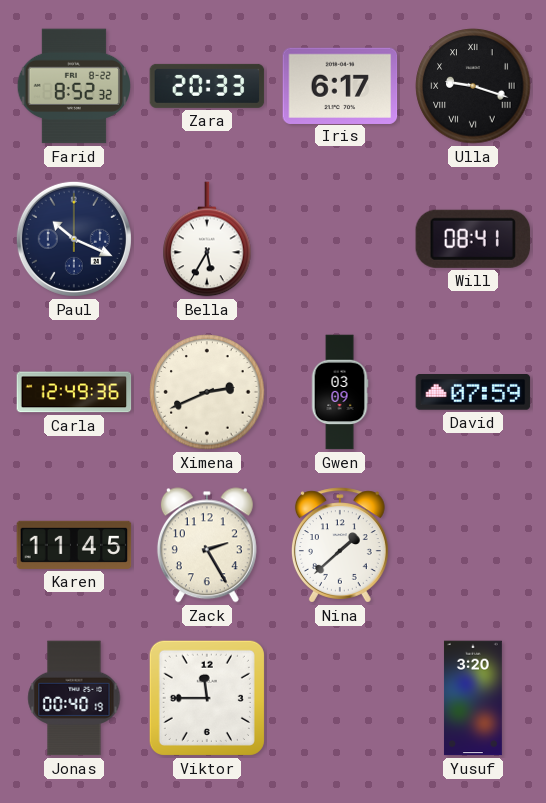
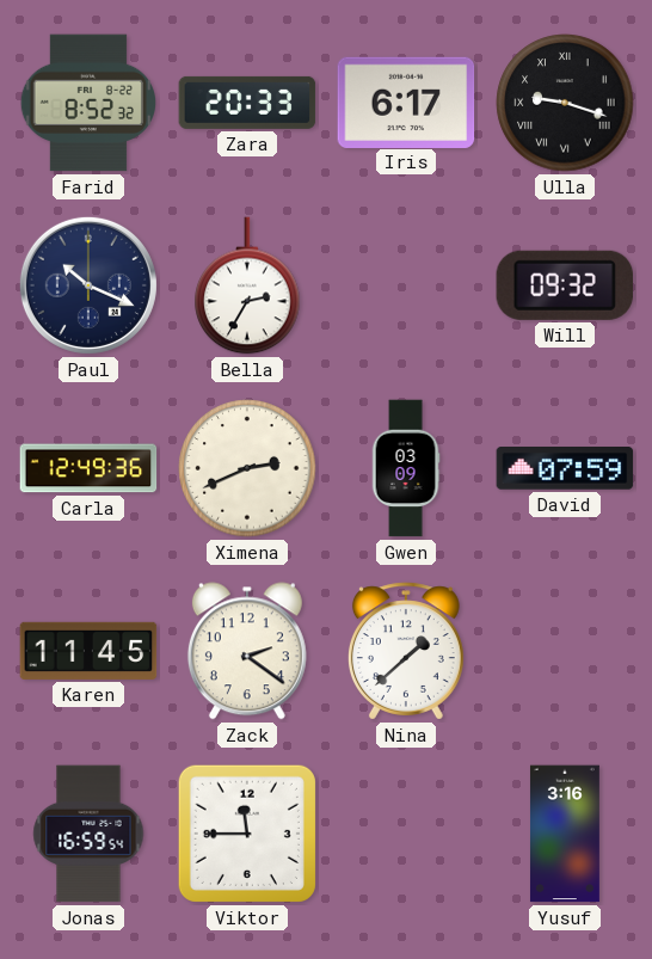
Bella: 5:35 -> 2:35 (247, 285)
Will: 08:41 -> 09:32 (564, 285)
Zack: 2:25 -> 2:21 (247, 651)
Jonas: 00:40 -> 16:59 (88, 834)
Yusuf: 3:20 -> 3:16 (565, 834)
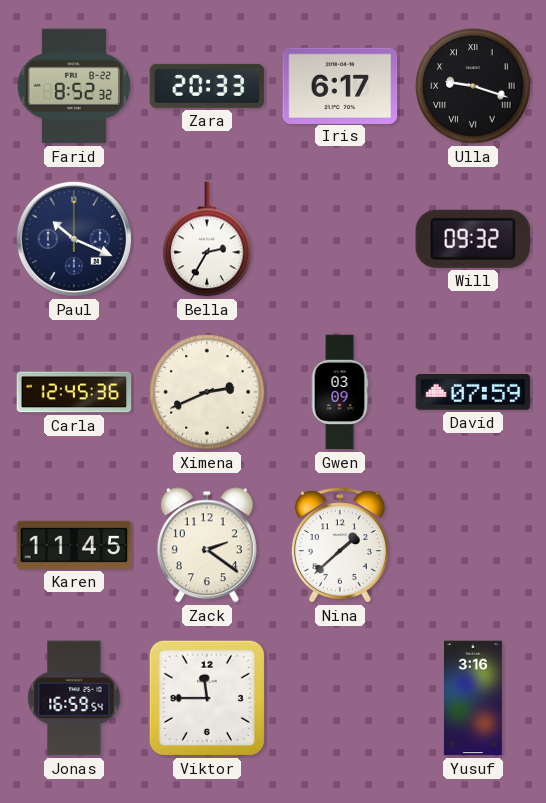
Carla: 12:49 -> 12:45 (74, 392)
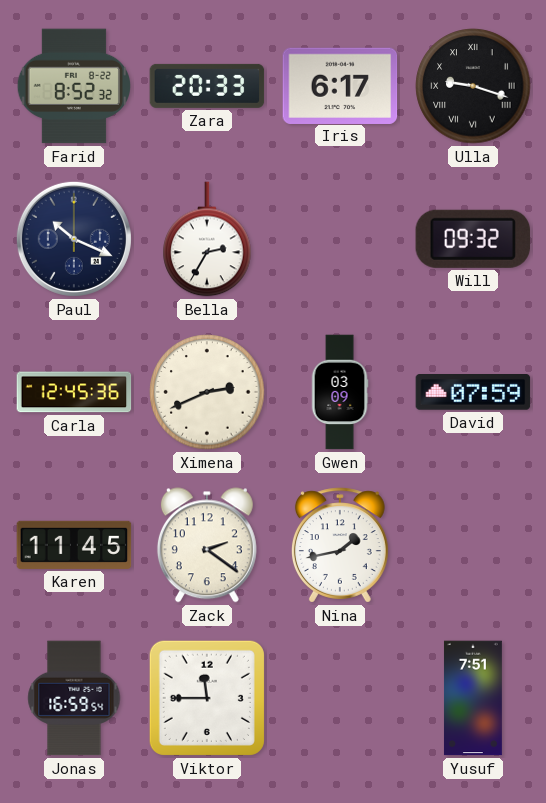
Nina: 1:38 -> 1:43 (340, 545)
Yusuf: 3:16 -> 7:51 (473, 698)
